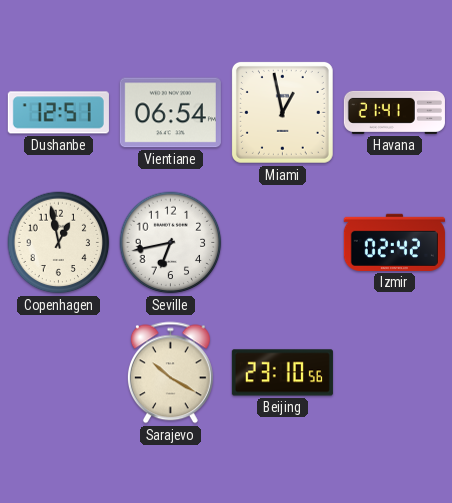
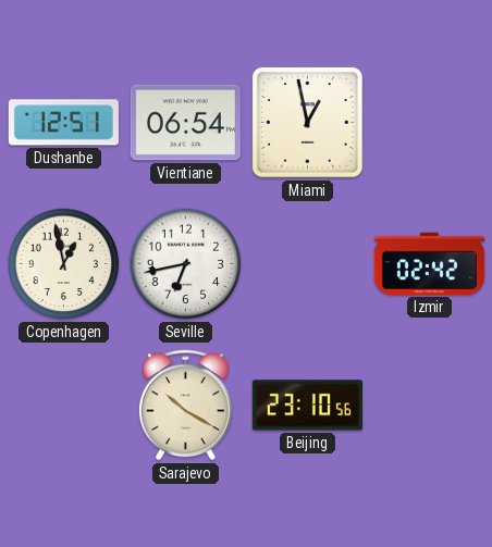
Havana: 21:41 -> none (394, 112)
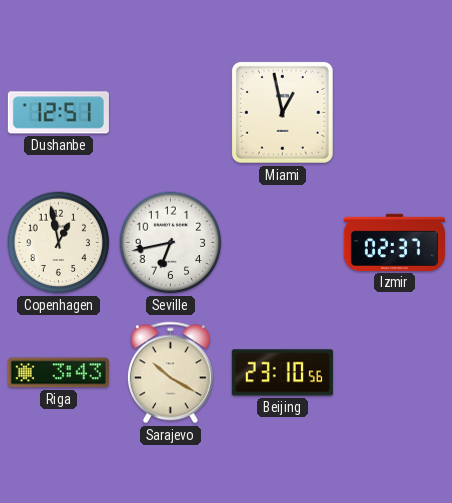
Vientiane: 06:54 -> none (185, 123)
Izmir: 02:42 -> 02:37 (394, 242)
Riga: none -> 3:43 (58, 373)
